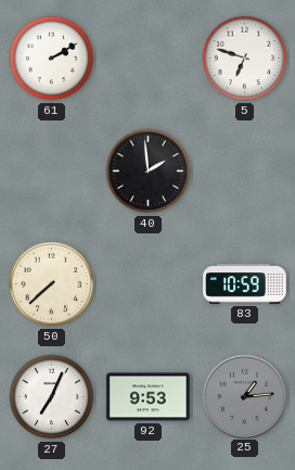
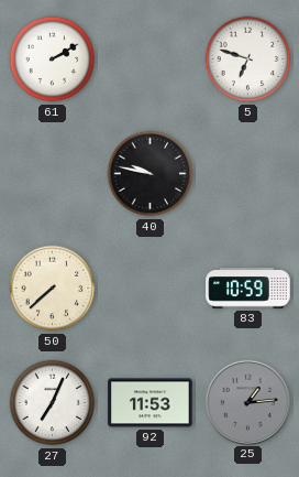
40: 1:59 -> 9:47 (151, 174)
92: 9:53 -> 11:53 (151, 403)
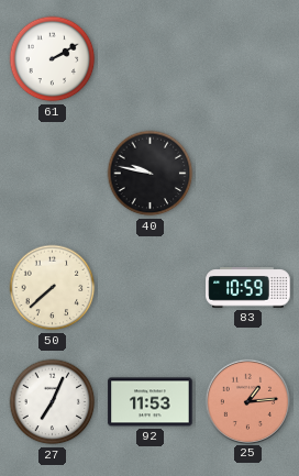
5: 6:48 -> none (248, 59)
25 dial: grey -> salmon (247, 401)
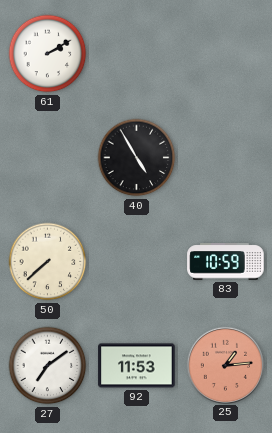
40: 9:47 -> 4:55 (137, 158)
27: 7:04 -> 7:09 (48, 366)
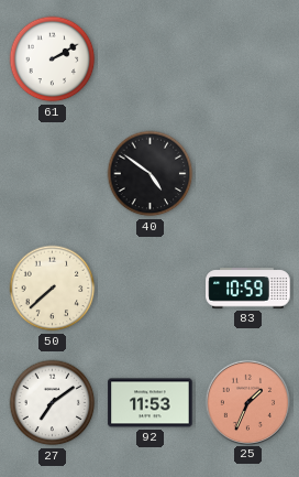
40: 4:55 -> 4:51 (151, 174)
25: 1:14 -> 1:34 (247, 402)
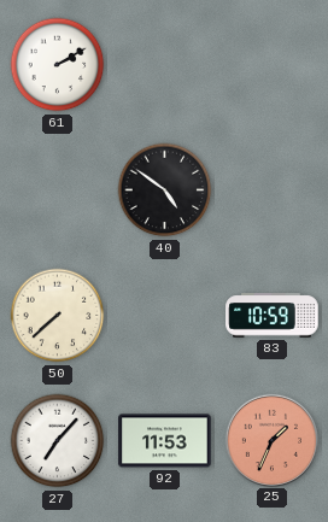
27: 7:09 -> 7:07 (58, 441)
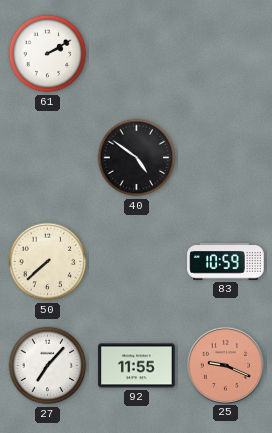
92: 11:53 -> 11:55 (137, 366)
25: 1:34 -> 9:19 (225, 365)
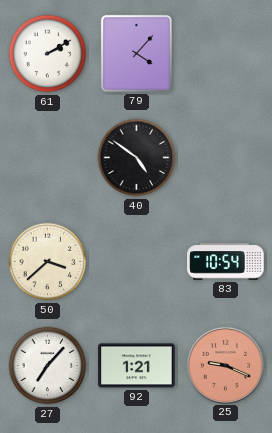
79: none -> 4:07 (136, 53)
50: 7:38 -> 3:38 (48, 262)
83: 10:59 -> 10:54 (226, 262)
92: 11:55 -> 1:21 (137, 366)
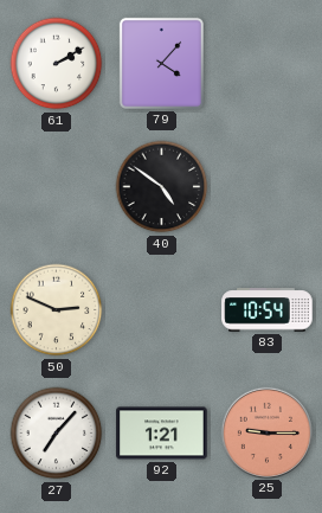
50: 3:38 -> 2:49 (57, 310)
25: 9:19 -> 9:15 (266, 432)
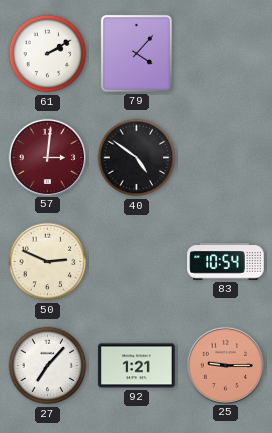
57: none -> 3:01 (47, 157)
